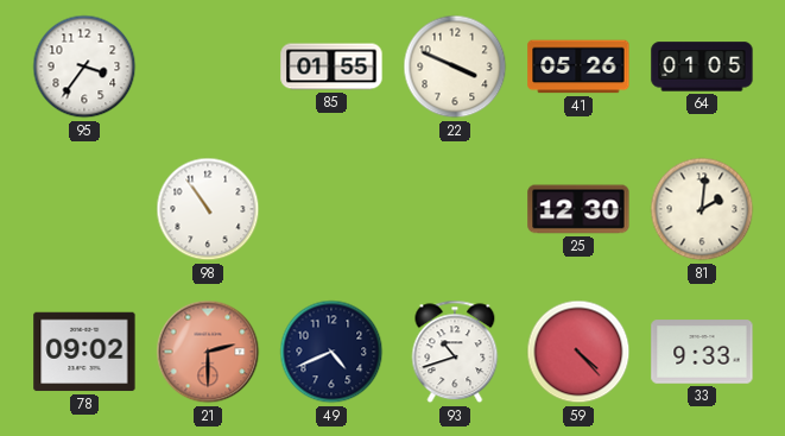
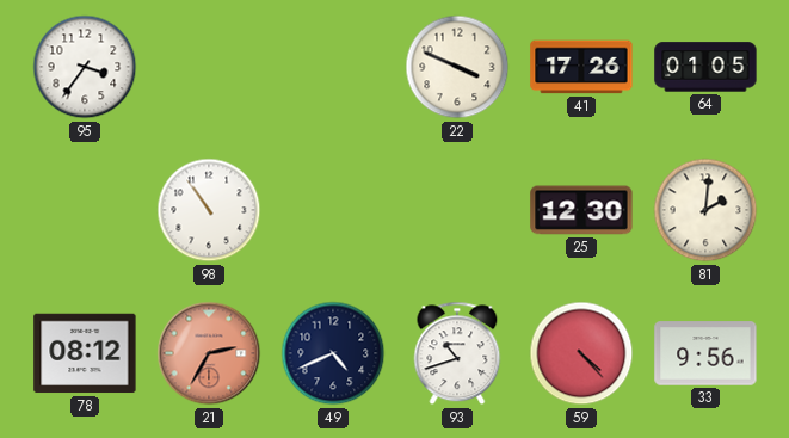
85: 01:55 -> none (331, 67)
41: 05:26 -> 17:26 (581, 67)
78: 09:02 -> 08:12 (85, 353)
21: 2:30 -> 2:35 (209, 353)
33: 9:33 -> 9:56 (705, 353)
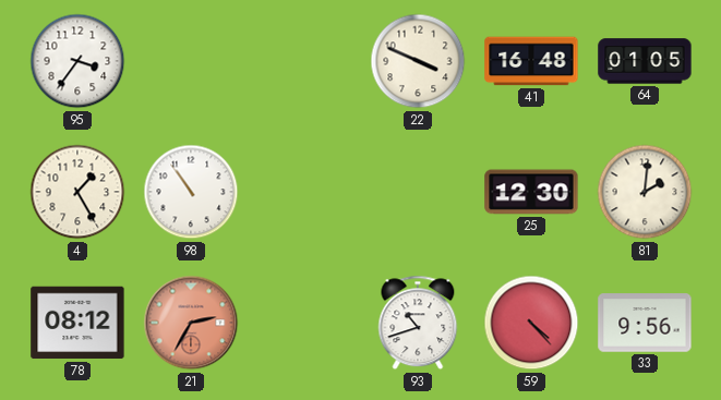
41: 17:26 -> 16:48 (531, 61)
4: none -> 1:25 (77, 192)
49: 4:41 -> none (333, 353)
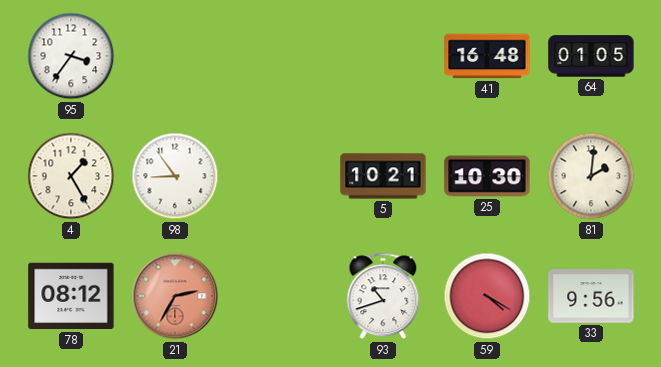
22: 3:49 -> none (418, 61)
98: 10:54 -> 8:54 (175, 176)
5: none -> 10:21 (383, 176)
25: 12:30 -> 10:30 (487, 176)
59: 4:23 -> 4:20 (487, 296)
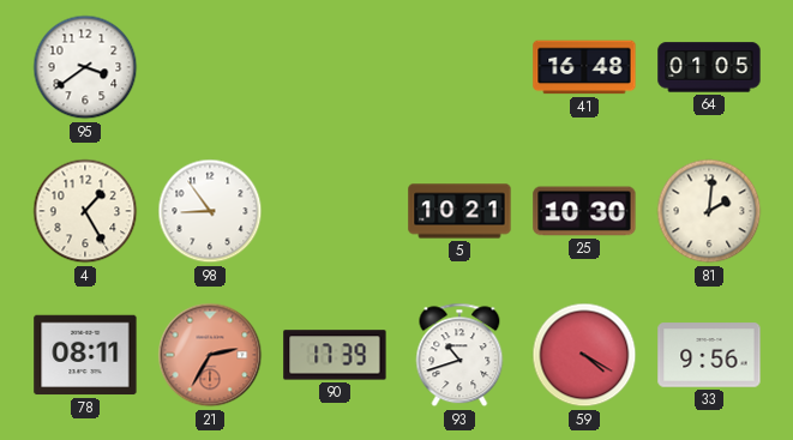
95: 3:36 -> 3:39 (85, 67)
78: 08:12 -> 08:11 (85, 355)
90: none -> 17:39 (335, 355)
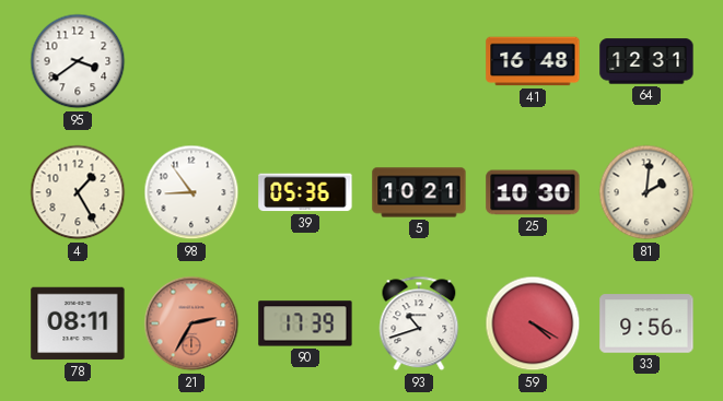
64: 01:05 -> 12:31 (646, 61)
39: none -> 05:36 (305, 192)
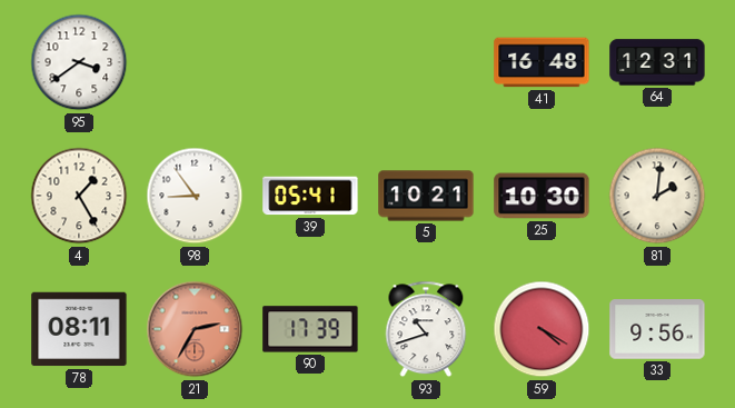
39: 05:36 -> 05:41 (310, 196)
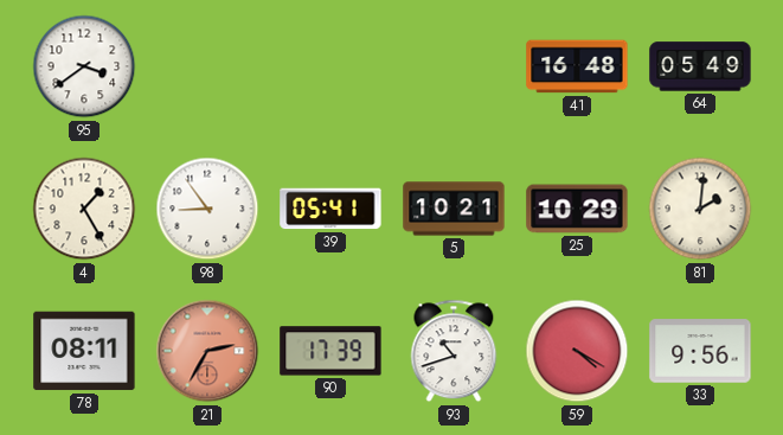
64: 12:31 -> 05:49 (700, 66)
25: 10:30 -> 10:29 (577, 209)
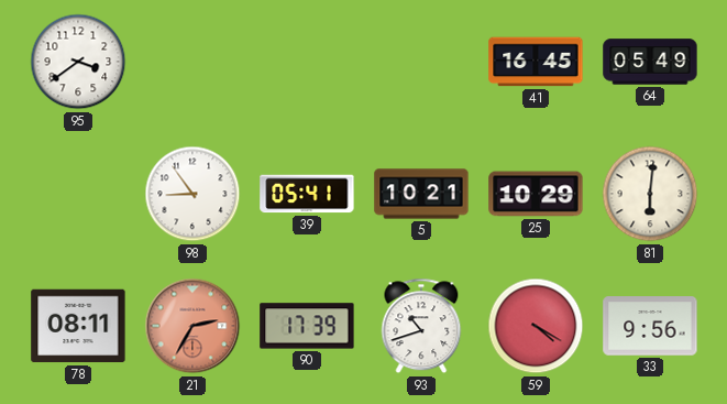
41: 16:48 -> 16:45 (536, 62)
4: 1:25 -> none (84, 209)
81: 2:01 -> 6:01 (650, 194)
